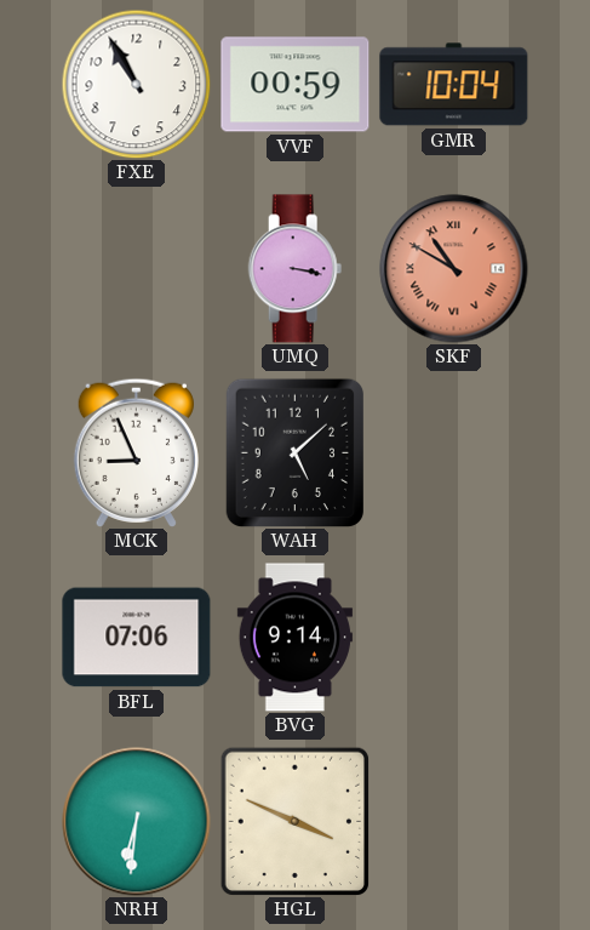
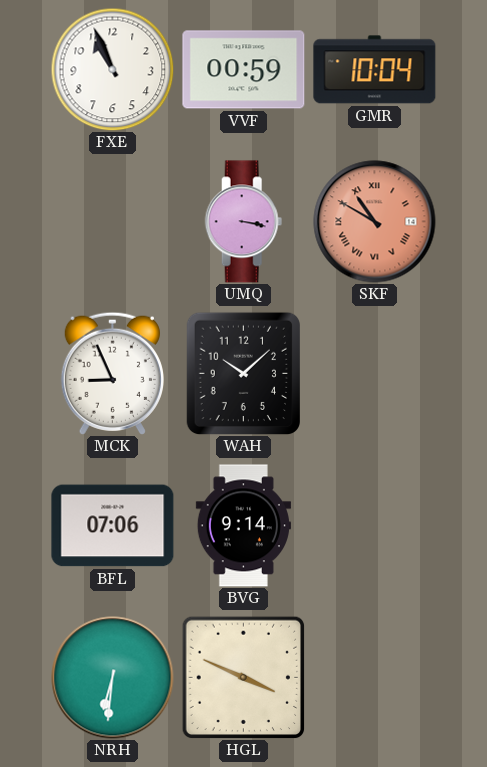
FXE: 10:55 -> 10:56 (112, 69)
WAH: 5:08 -> 10:08 (243, 373)
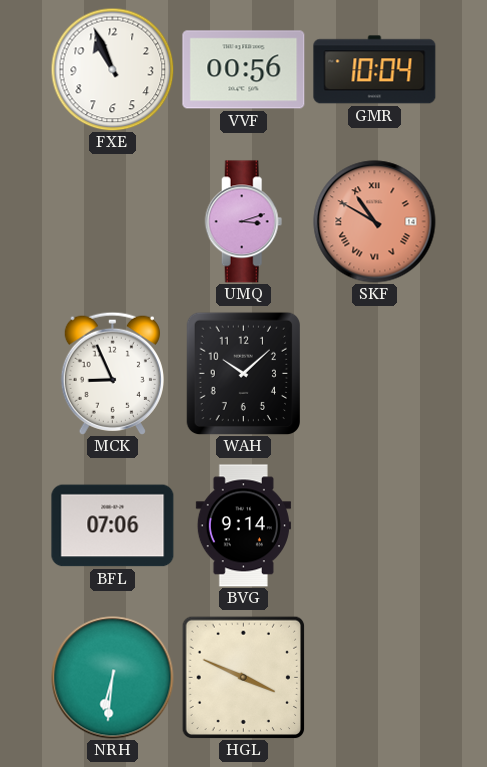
VVF: 00:59 -> 00:56 (244, 70)
UMQ: 3:17 -> 3:12 (244, 222)
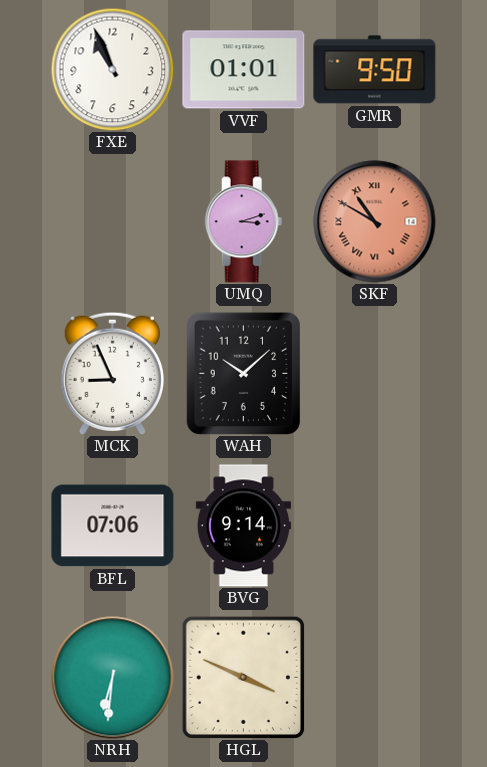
VVF: 00:56 -> 01:01 (244, 70)
GMR: 10:04 -> 9:50 (375, 70)
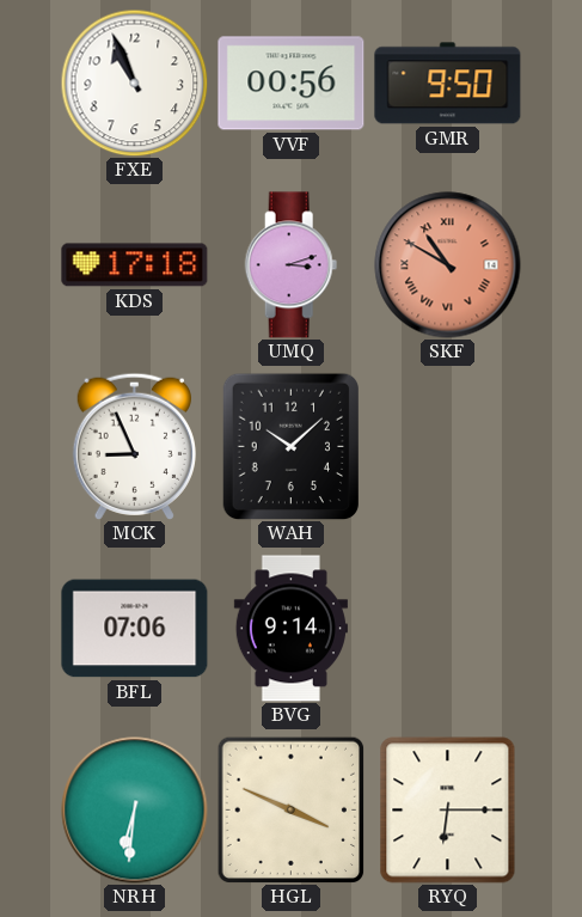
VVF: 01:01 -> 00:56 (292, 84)
KDS: none -> 17:18 (135, 265)
RYQ: none -> 6:15 (448, 811)
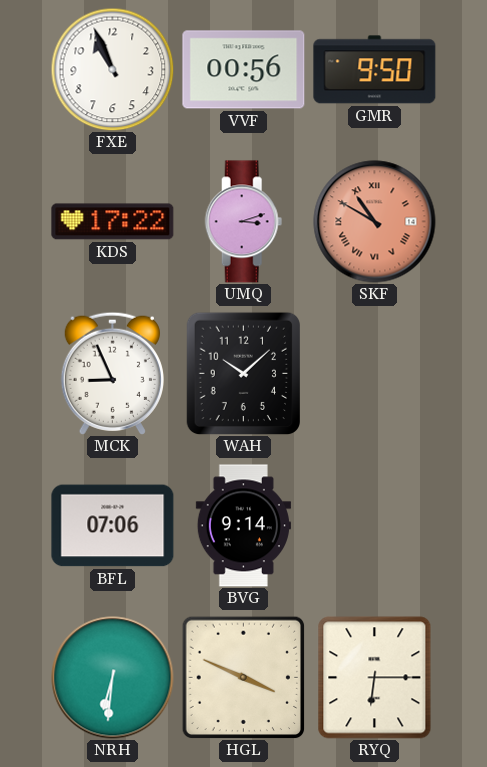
KDS: 17:18 -> 17:22 (113, 222)
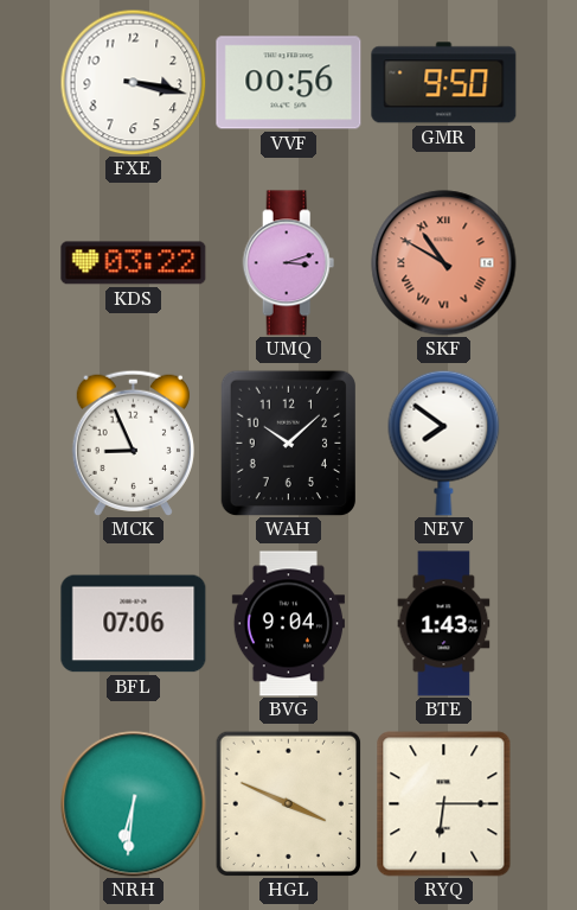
FXE: 10:56 -> 3:17 (133, 82)
KDS: 17:22 -> 03:22 (134, 263)
NEV: none -> 7:51 (444, 443)
BVG: 9:14 -> 9:04 (288, 624)
BTE: none -> 1:43 (444, 624)
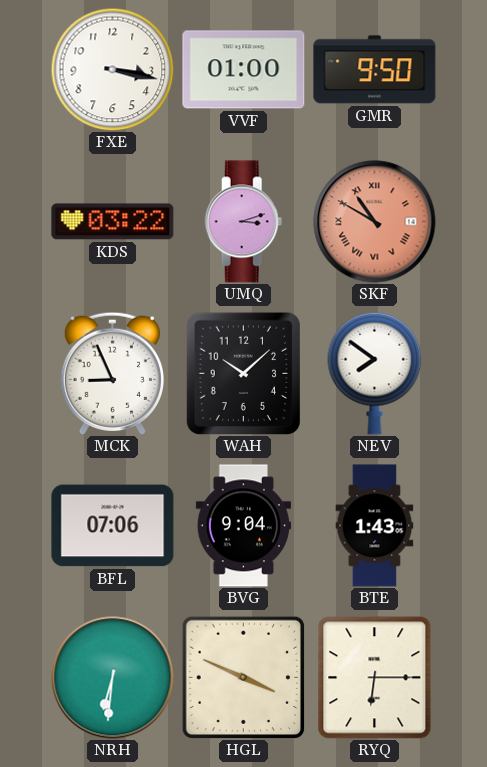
VVF: 00:56 -> 01:00 (244, 70)
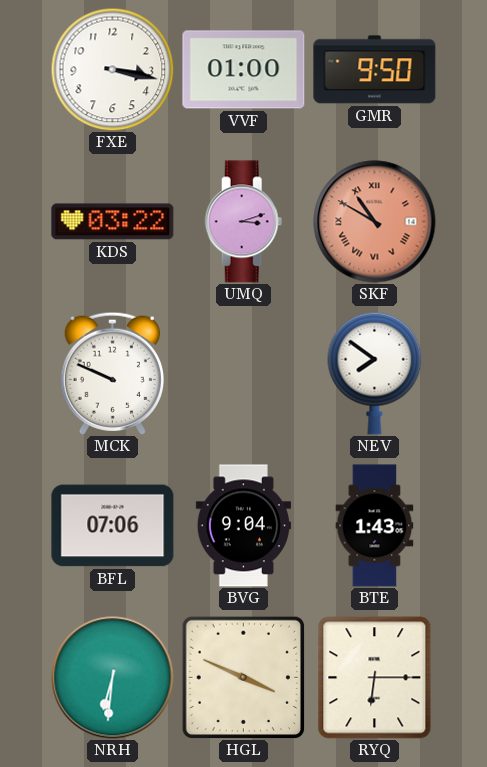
MCK: 8:56 -> 9:49 (112, 373)
WAH: 10:08 -> none (243, 373)
